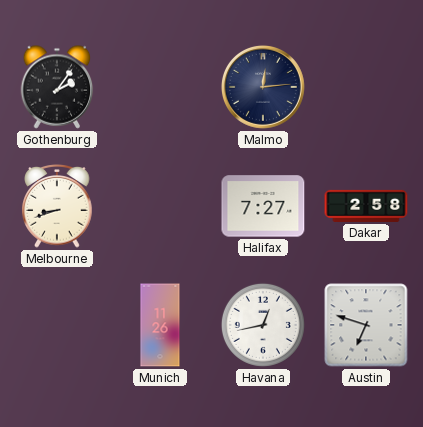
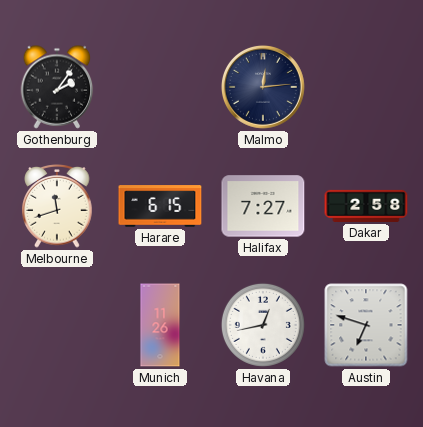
Melbourne: 8:42 -> 11:42 (57, 206)
Harare: none -> 6:15 (160, 206)
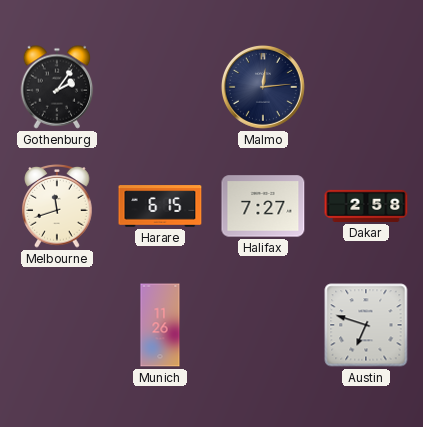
Havana: 12:43 -> none (263, 325)
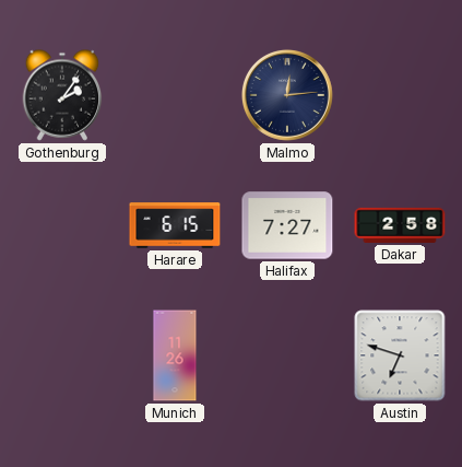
Melbourne: 11:42 -> none (57, 206)
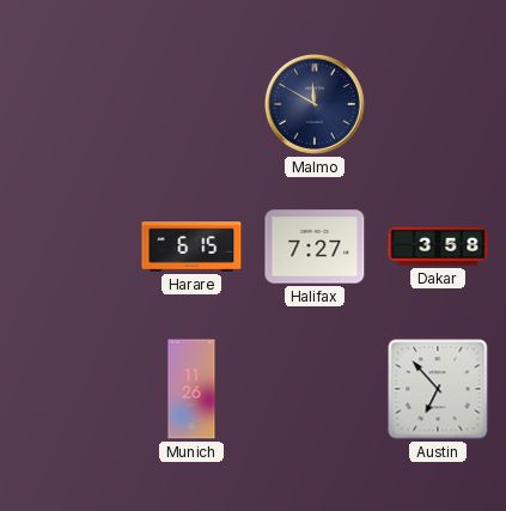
Gothenburg: 2:06 -> none (62, 95)
Malmo: 12:14 -> 11:50 (315, 104)
Dakar: 2:58 -> 3:58 (438, 247)
Austin: 6:48 -> 6:53 (438, 389)
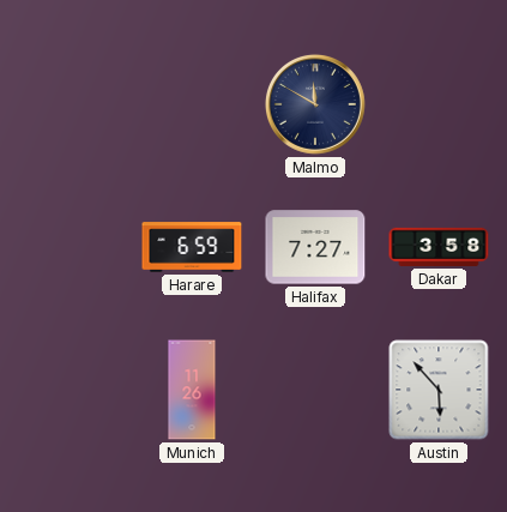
Harare: 6:15 -> 6:59 (192, 247)
Austin: 6:53 -> 5:53 (439, 390)
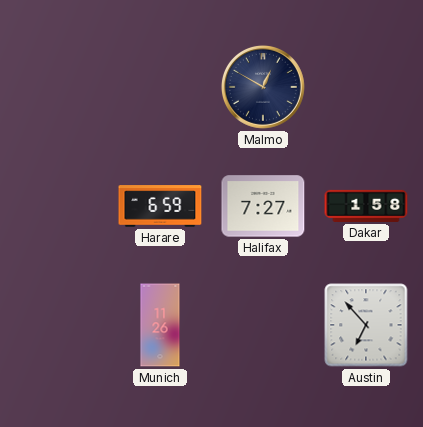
Malmo: 11:50 -> 12:50 (263, 87)
Dakar: 3:58 -> 1:58 (366, 206)
Austin: 5:53 -> 6:53 (366, 325)
